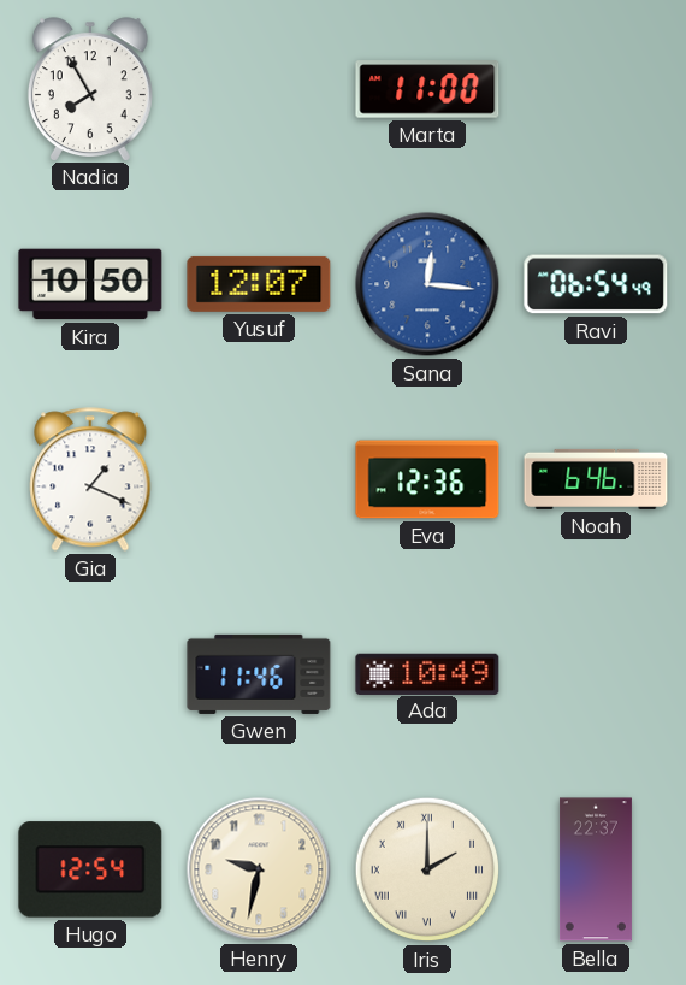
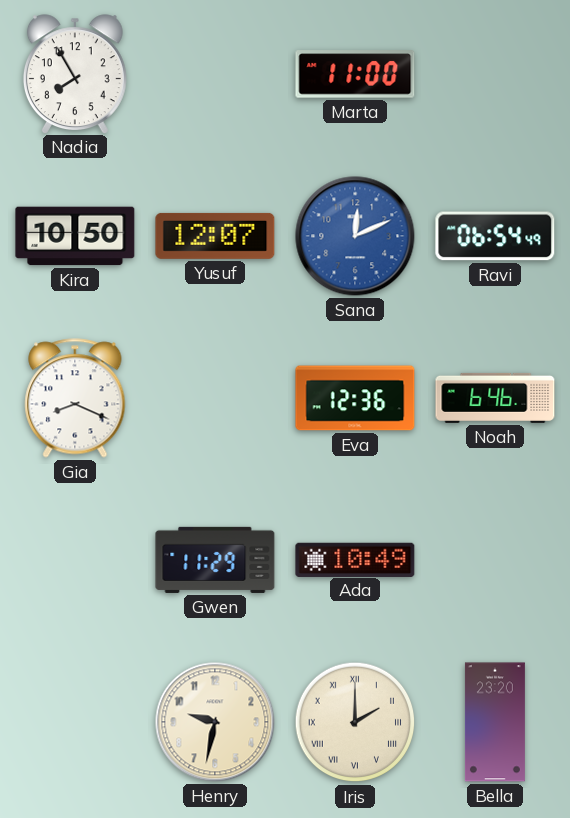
Sana: 12:16 -> 12:11 (355, 236)
Gia: 1:19 -> 8:19 (75, 398)
Gwen: 11:46 -> 11:29 (215, 560)
Hugo: 12:54 -> none (90, 869)
Bella: 22:37 -> 23:20 (495, 722)
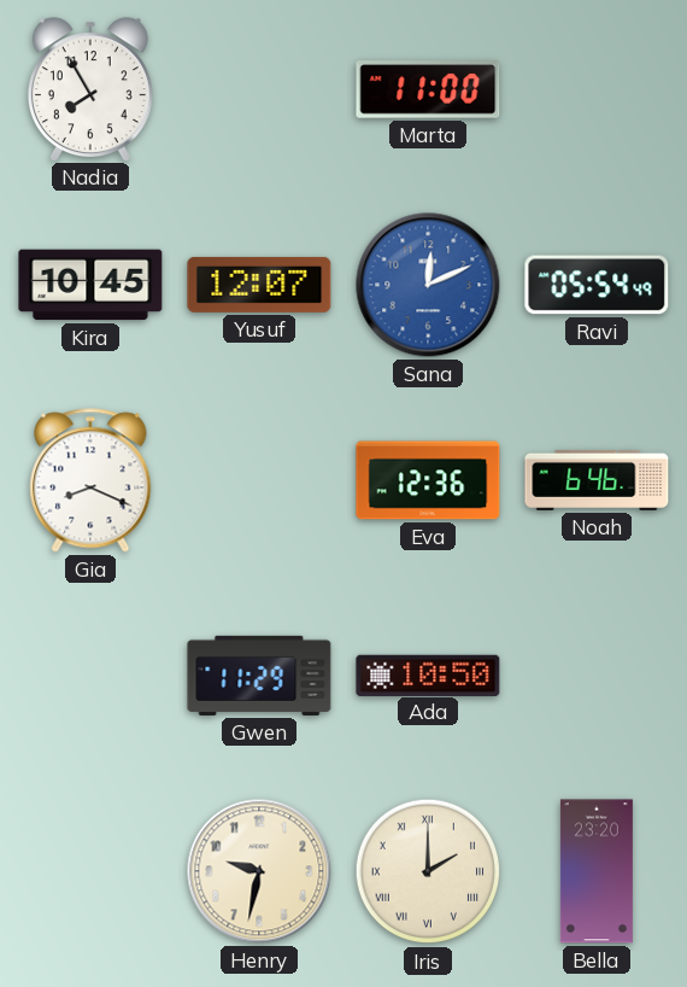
Kira: 10:50 -> 10:45 (90, 285)
Ravi: 06:54 -> 05:54 (597, 285)
Ada: 10:49 -> 10:50 (428, 674)
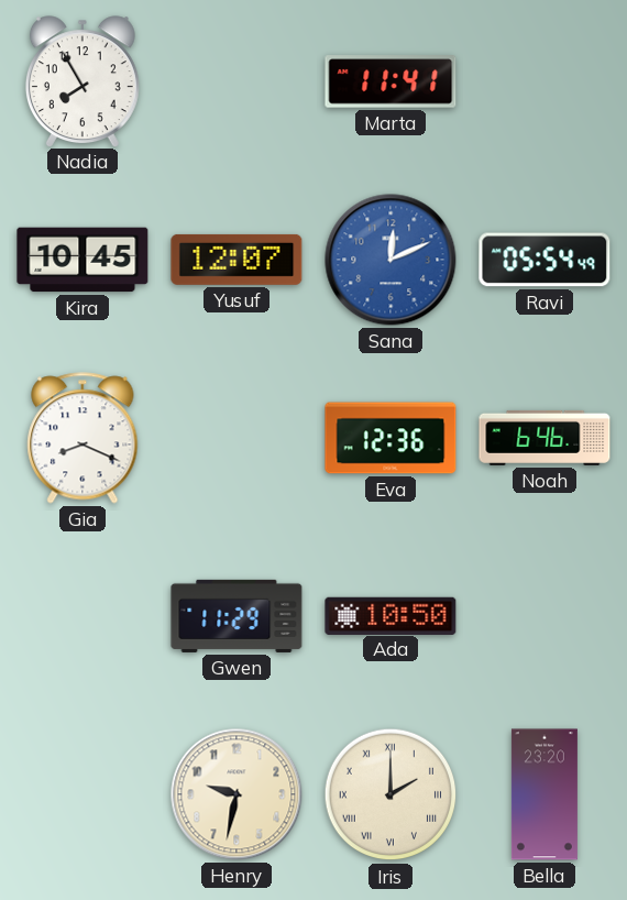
Marta: 11:00 -> 11:41 (391, 81)
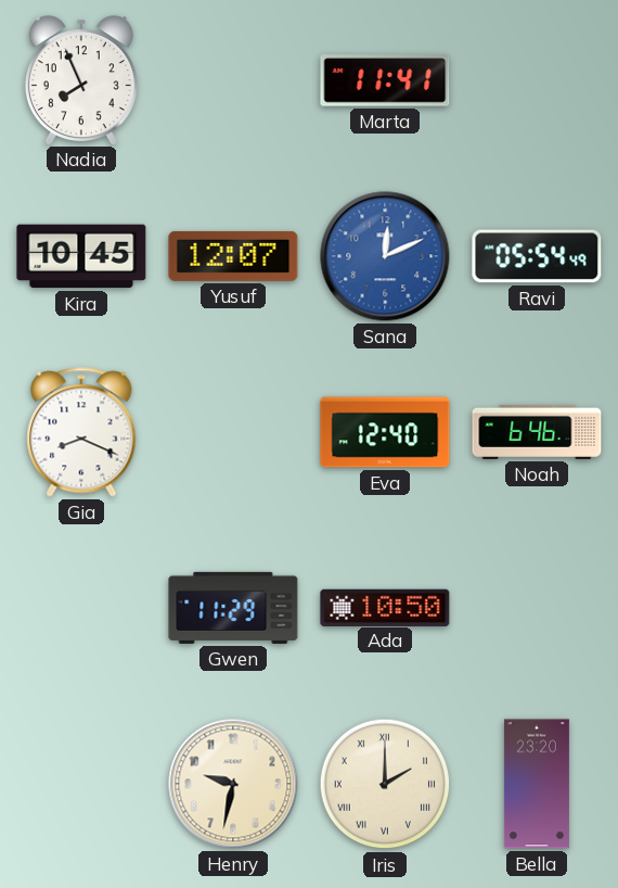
Nadia: 7:55 -> 7:56 (81, 80)
Eva: 12:36 -> 12:40 (385, 432)
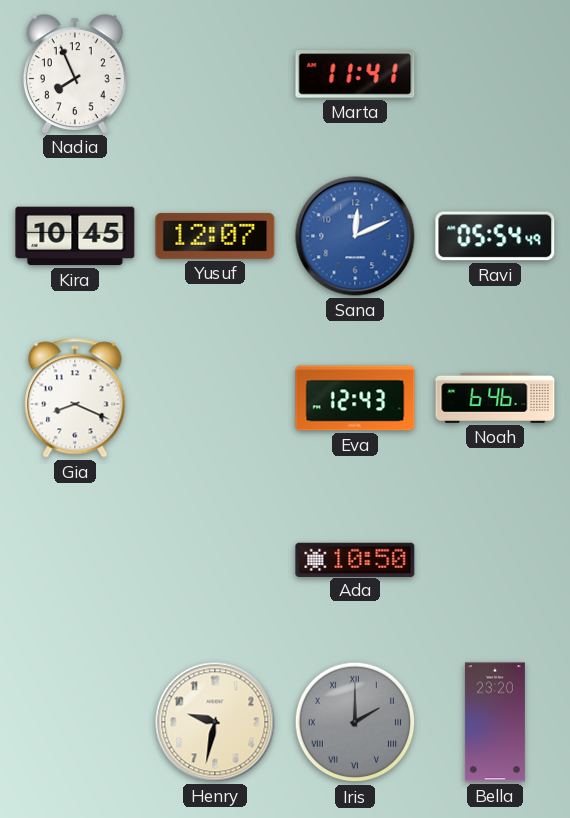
Eva: 12:40 -> 12:43 (355, 398)
Gwen: 11:29 -> none (233, 608)
Iris dial: cream -> grey (355, 722)
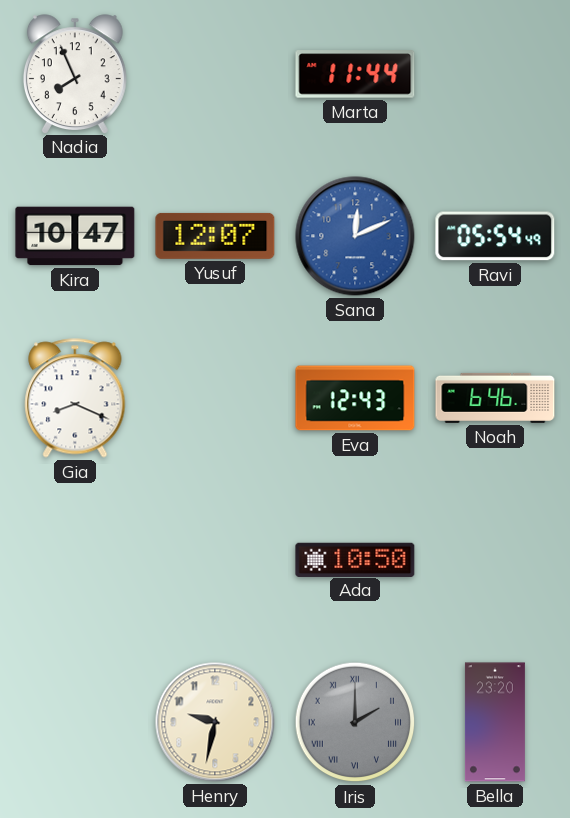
Marta: 11:41 -> 11:44 (355, 74)
Kira: 10:45 -> 10:47 (75, 236)
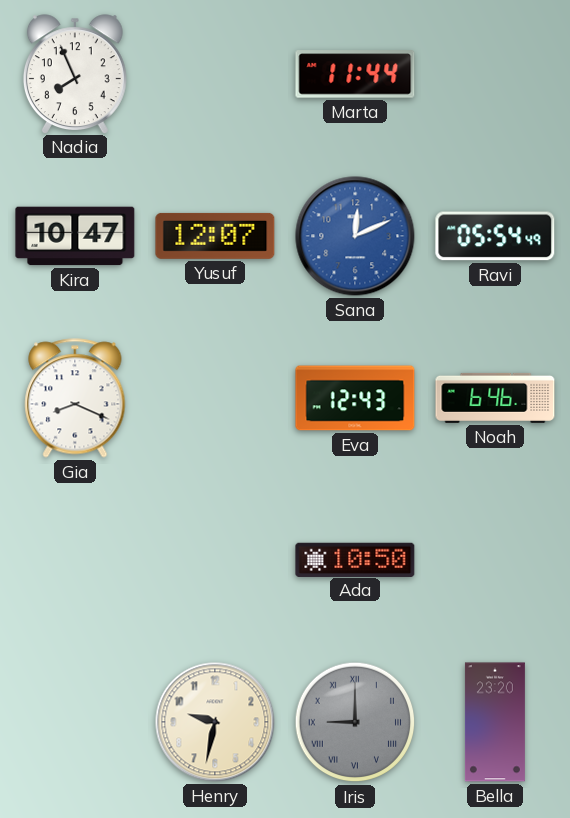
Iris: 2:00 -> 9:00 (355, 722)
